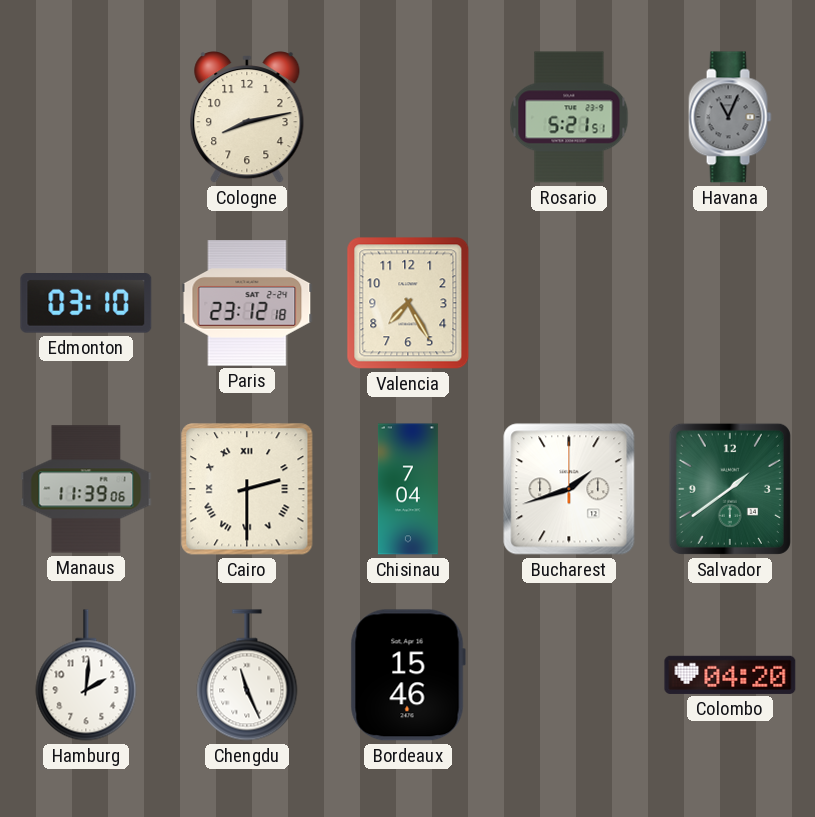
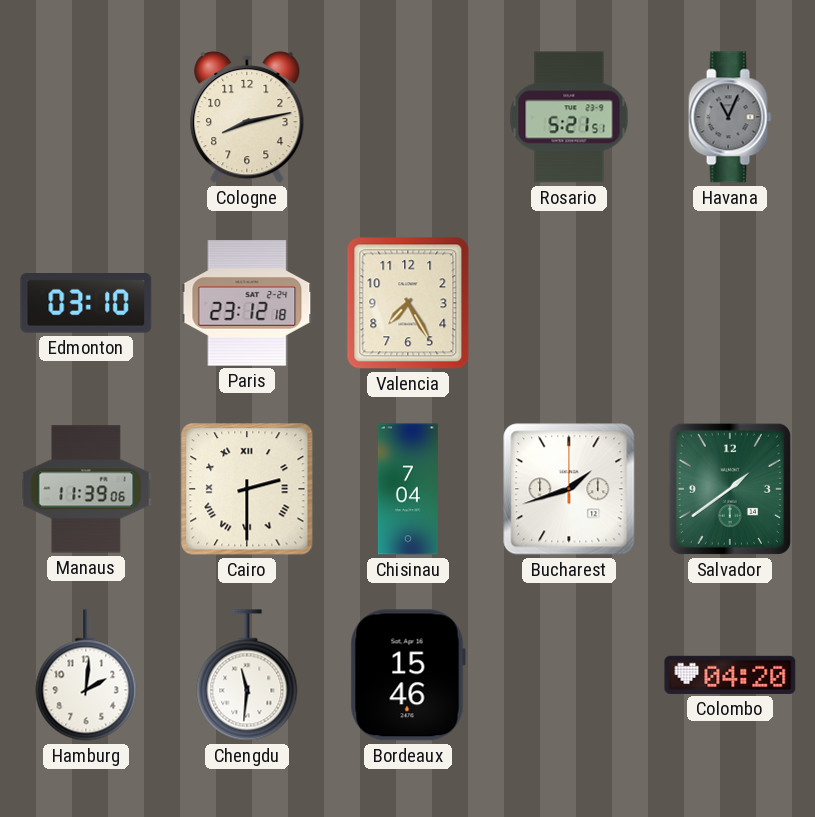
Chengdu: 11:26 -> 11:31 (247, 675)
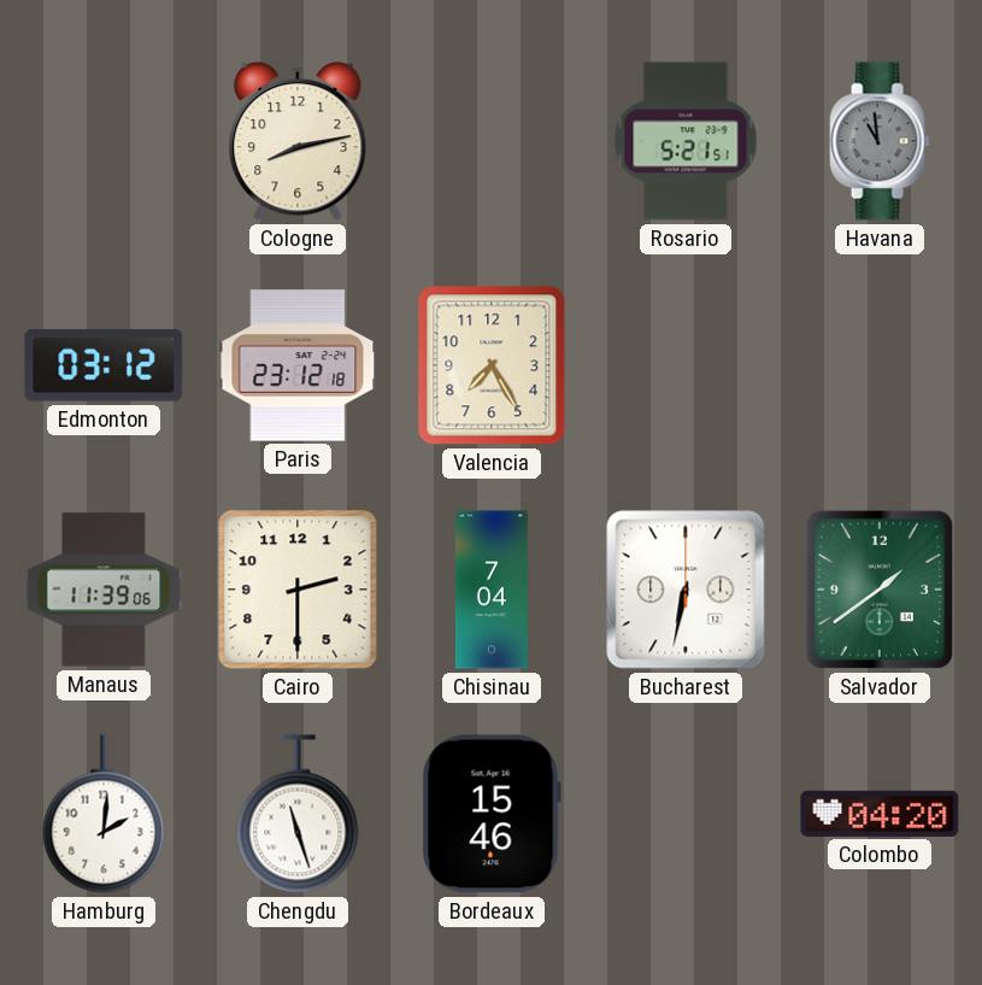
Havana: 11:04 -> 10:59 (880, 141)
Edmonton: 03:10 -> 03:12 (104, 367)
Cairo numerals: Roman -> Arabic (298, 590)
Bucharest: 1:42 -> 6:32 (686, 590)
Chengdu: 11:31 -> 11:27 (298, 814)
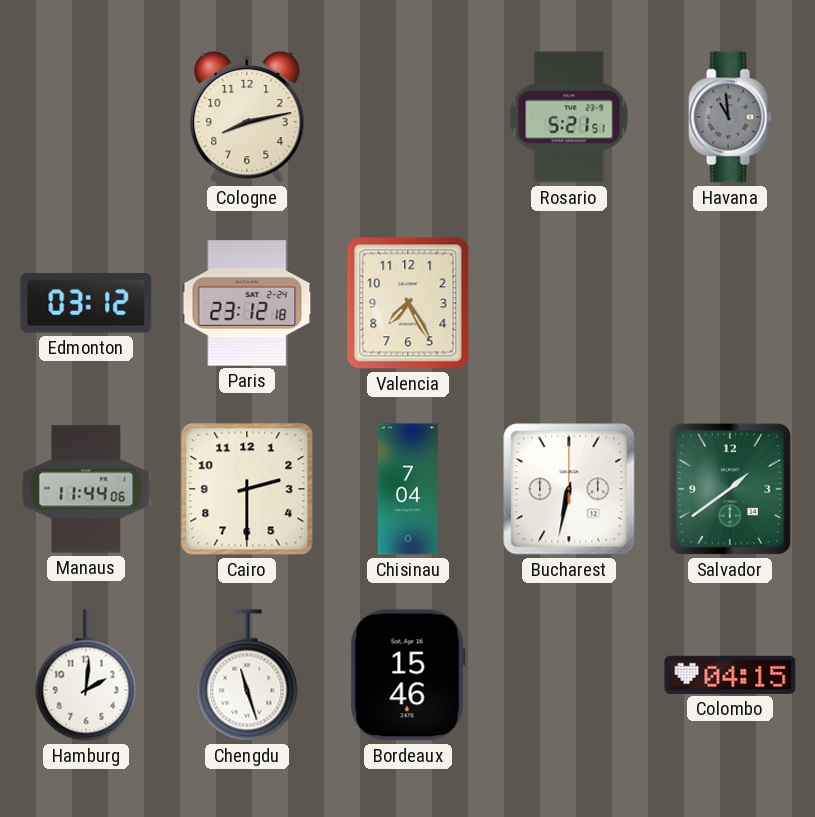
Manaus: 11:39 -> 11:44 (86, 489)
Colombo: 04:20 -> 04:15 (730, 675)
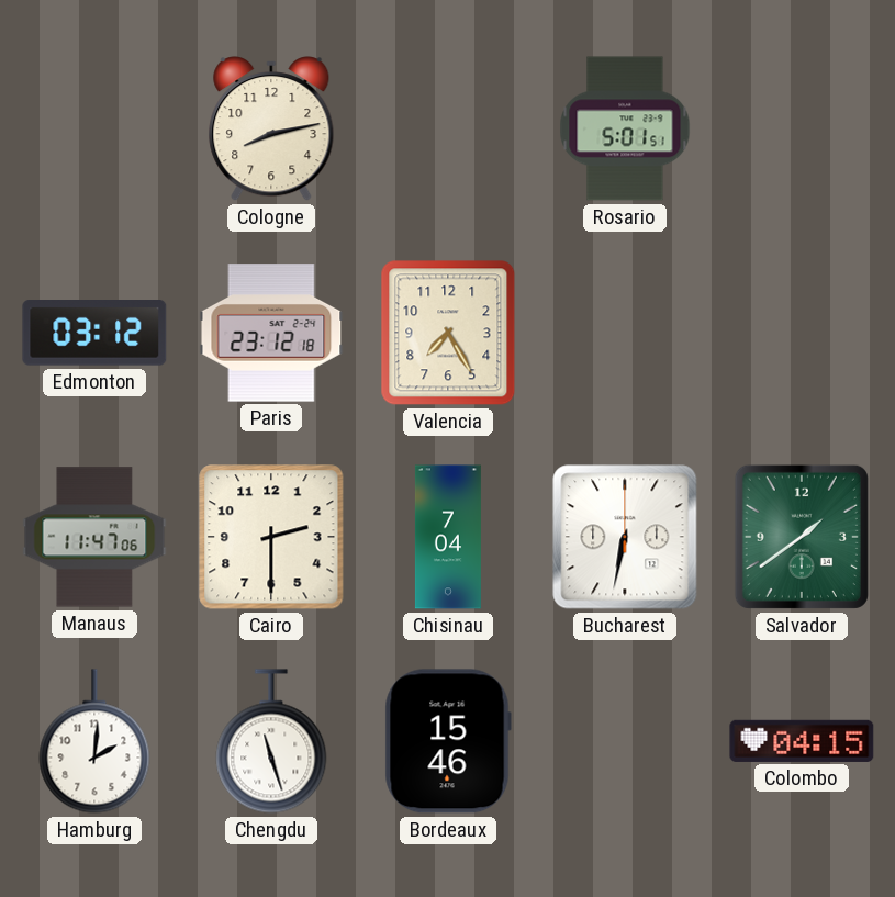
Rosario: 5:21 -> 5:01 (625, 128)
Havana: 10:59 -> none (730, 117)
Manaus: 11:44 -> 11:47 (94, 537)
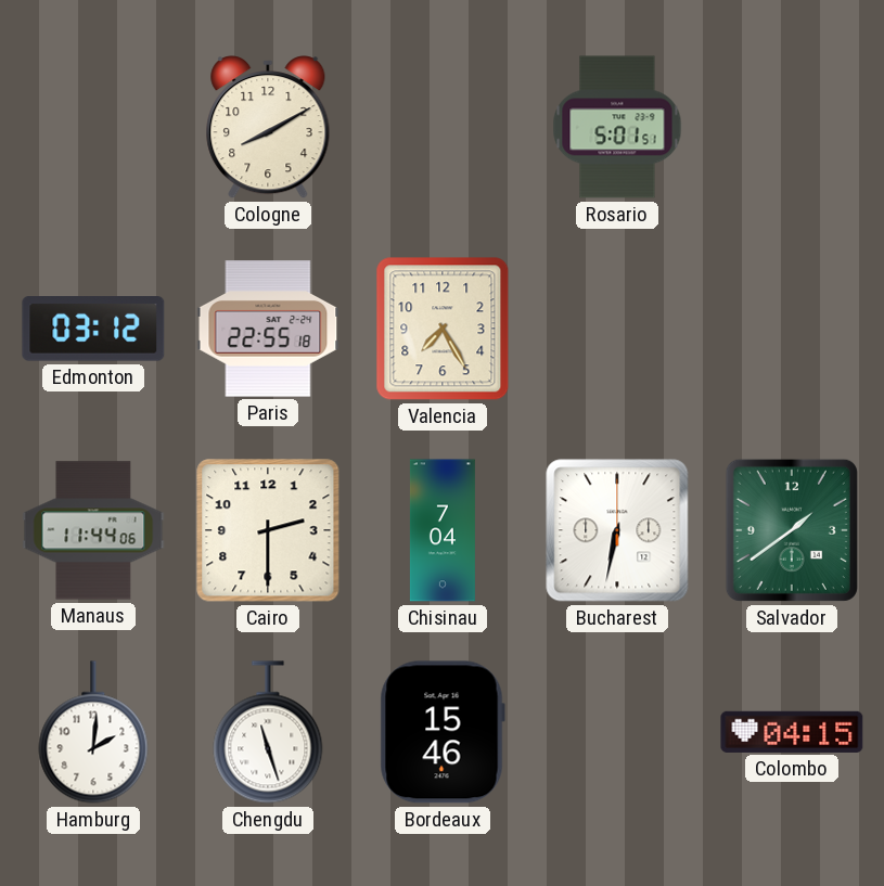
Cologne: 8:13 -> 8:10 (268, 127)
Paris: 23:12 -> 22:55 (268, 329)
Manaus: 11:47 -> 11:44 (93, 530)
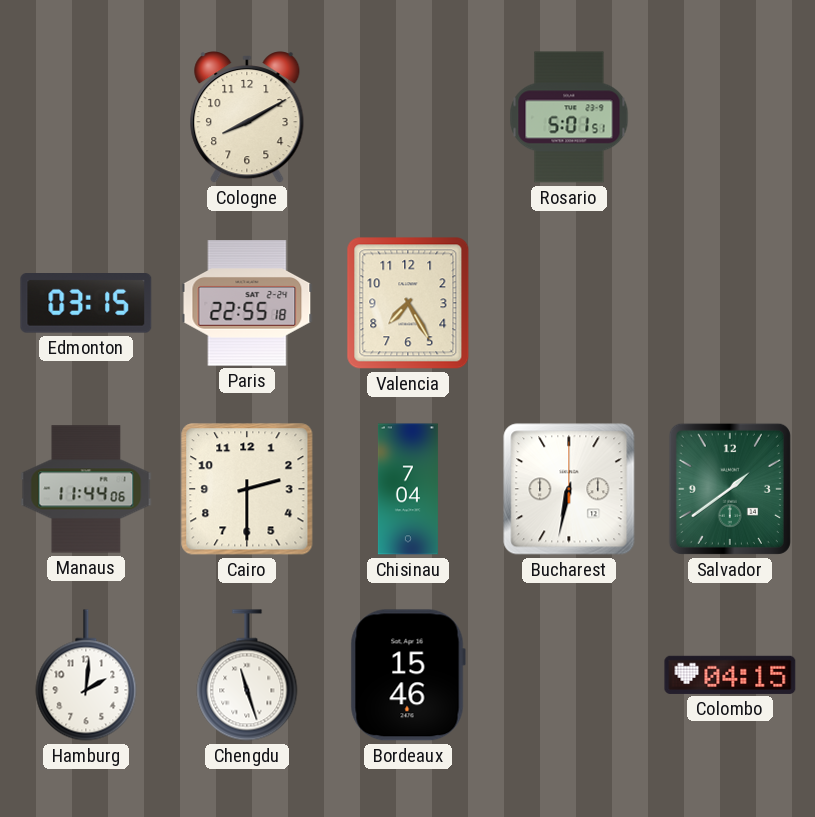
Edmonton: 03:12 -> 03:15 (86, 304)
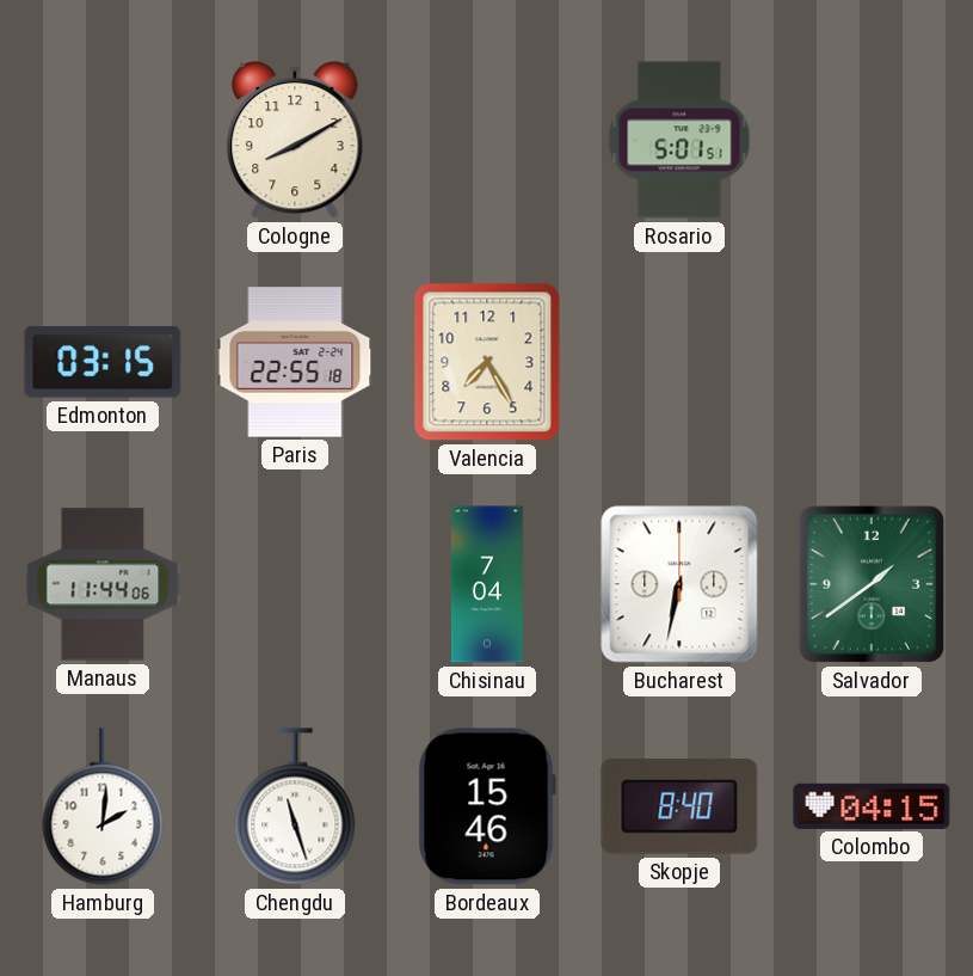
Cairo: 2:30 -> none (247, 489)
Skopje: none -> 8:40 (679, 808)
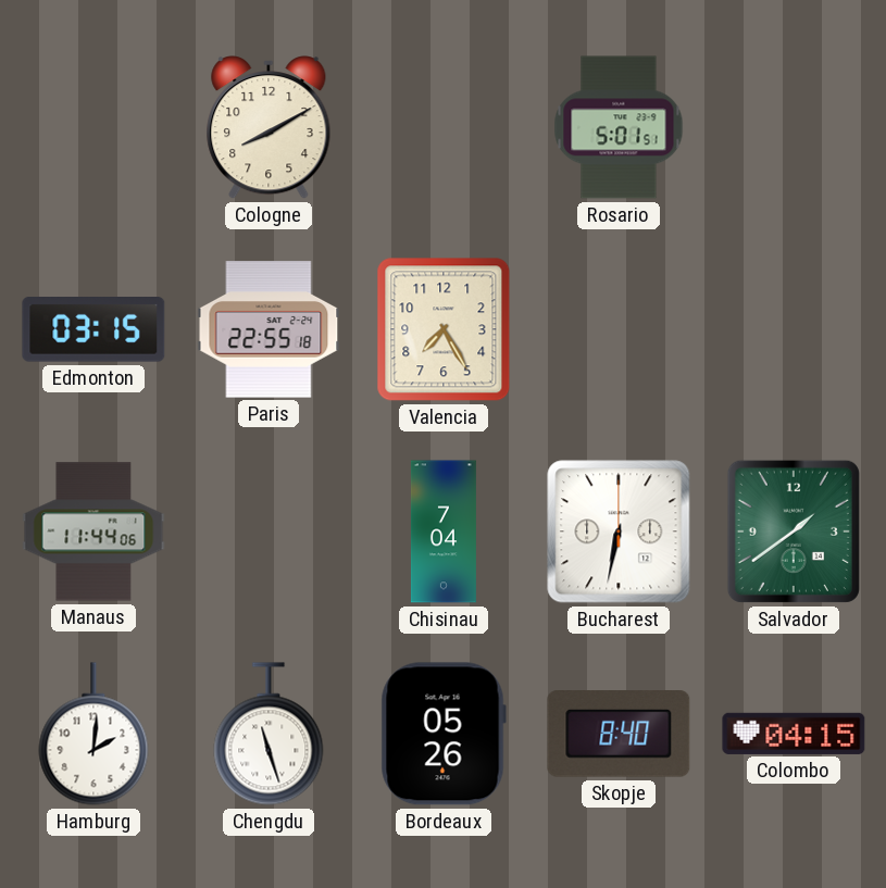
Bordeaux: 15:46 -> 05:26 (444, 734)
